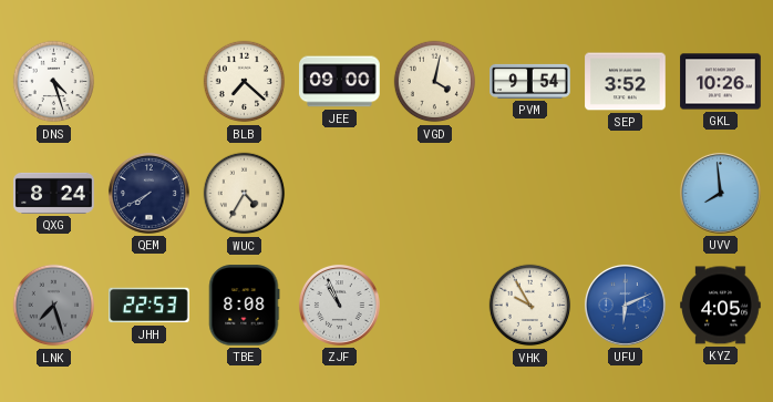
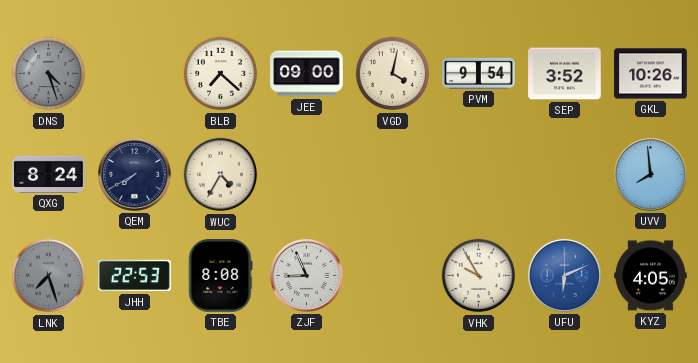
DNS dial: white -> grey (49, 74)
ZJF: 10:56 -> 8:56 (306, 275)
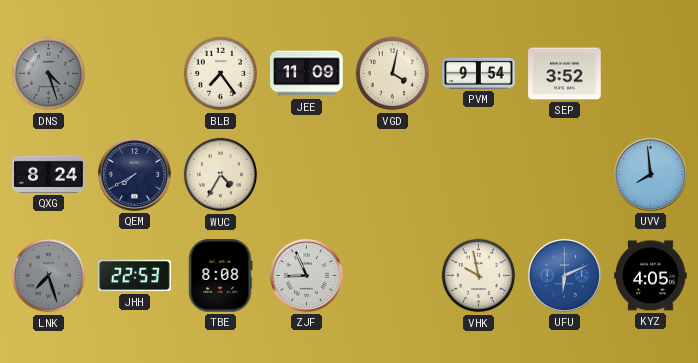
BLB: 7:22 -> 7:24 (221, 74)
JEE: 09:00 -> 11:09 (307, 74)
GKL: 10:26 -> none (651, 74)
VHK: 9:55 -> 9:58 (479, 276)
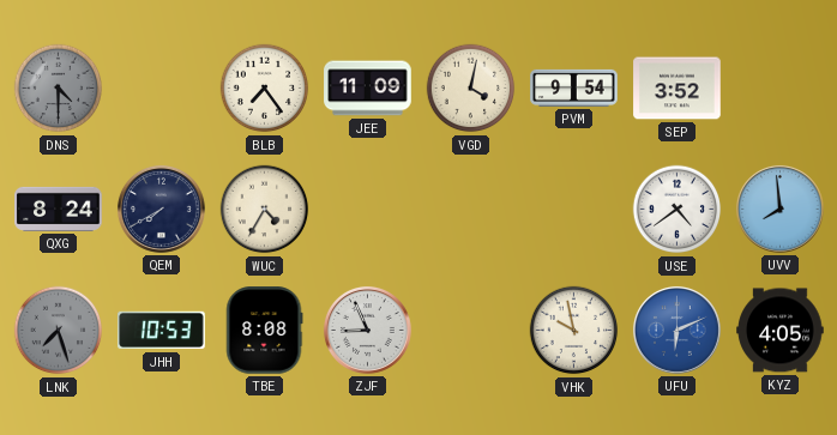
DNS: 4:27 -> 4:30 (59, 89)
USE: none -> 4:39 (678, 210)
JHH: 22:53 -> 10:53 (162, 331)
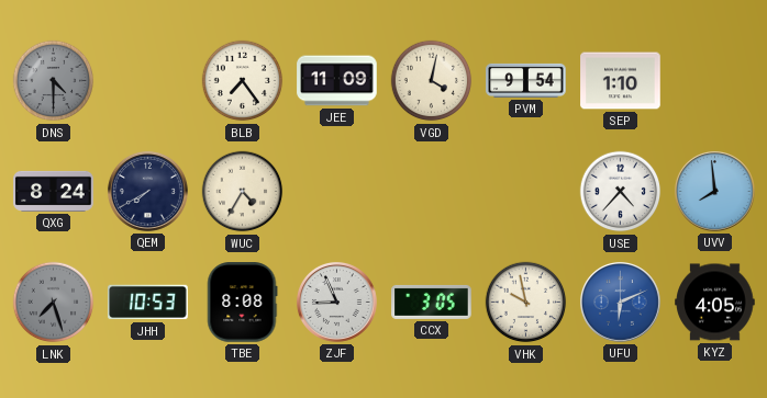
SEP: 3:52 -> 1:10 (621, 81)
USE: 4:39 -> 4:37 (621, 192)
CCX: none -> 3:05 (432, 302)
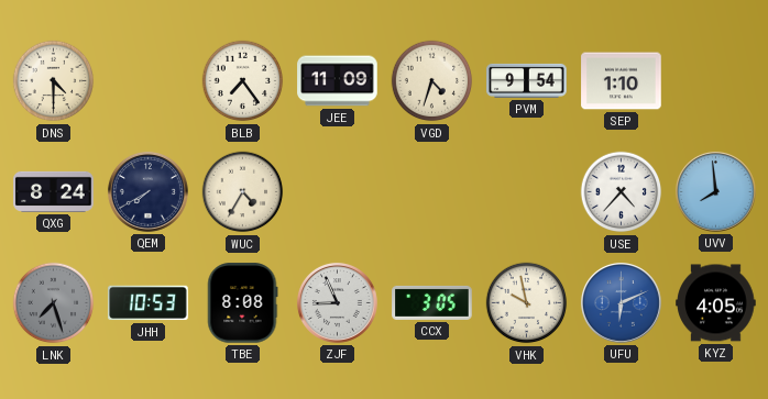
DNS dial: grey -> cream (54, 81)
VGD: 4:02 -> 4:33 (432, 81)
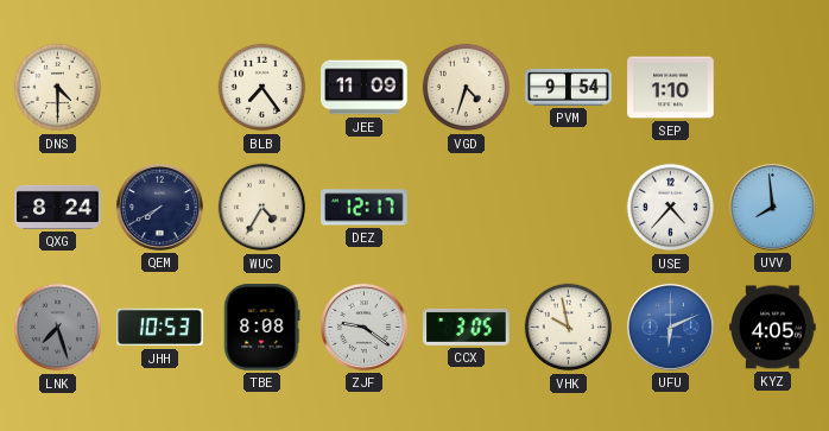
DEZ: none -> 12:17 (365, 208)
ZJF: 8:56 -> 9:21 (363, 327)
